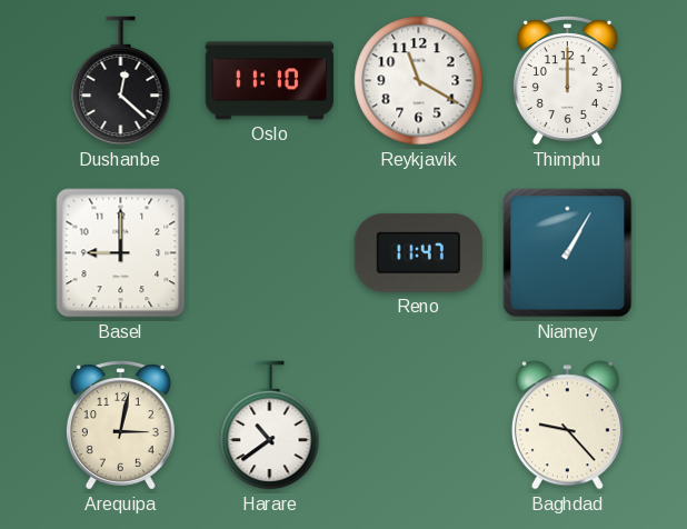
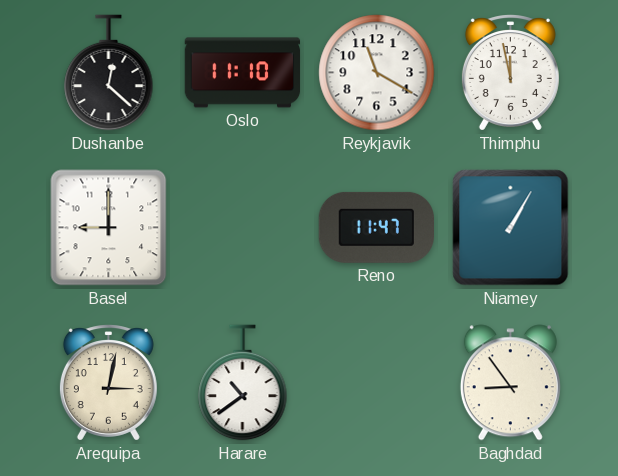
Thimphu: 12:00 -> 11:58 (510, 73)
Baghdad: 9:23 -> 8:54 (510, 383)
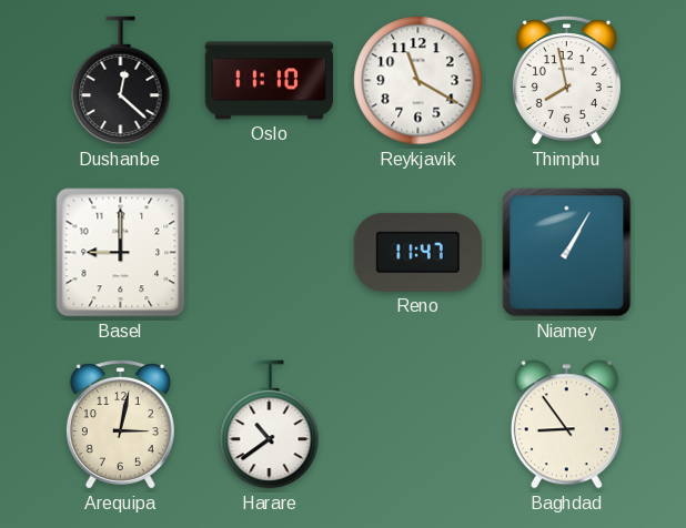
Thimphu: 11:58 -> 7:58 (566, 81)
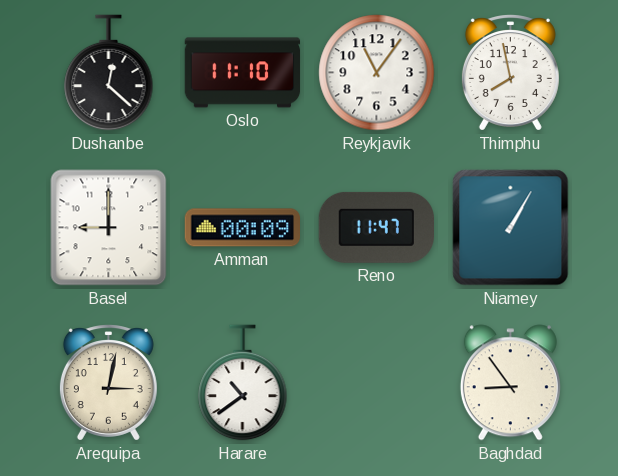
Reykjavik: 11:20 -> 11:06 (377, 73)
Amman: none -> 00:09 (242, 228)
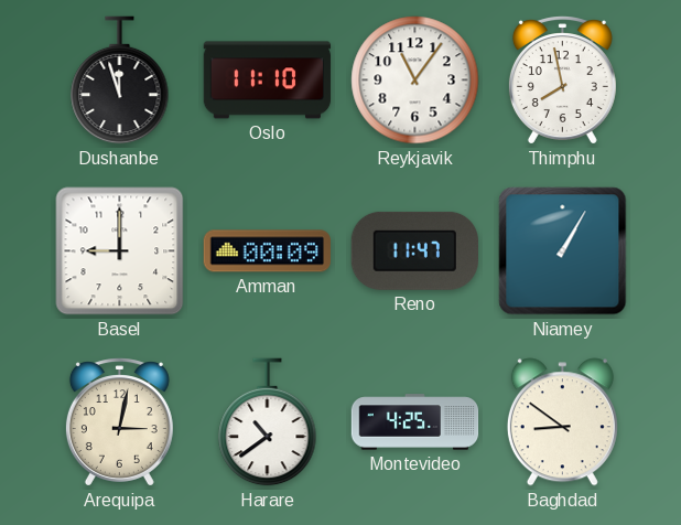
Dushanbe: 12:22 -> 11:57 (120, 81)
Montevideo: none -> 4:25 (415, 422)
Baghdad: 8:54 -> 8:51 (562, 422)
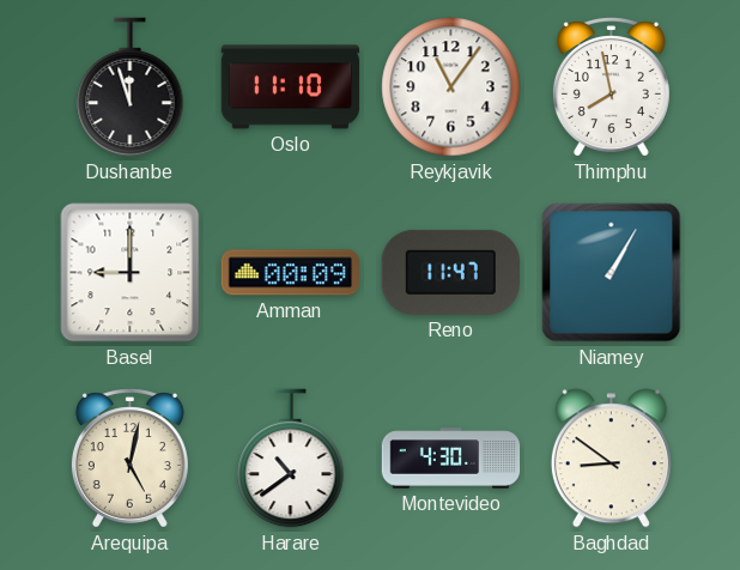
Arequipa: 3:02 -> 5:02 (129, 459)
Montevideo: 4:25 -> 4:30 (451, 459)
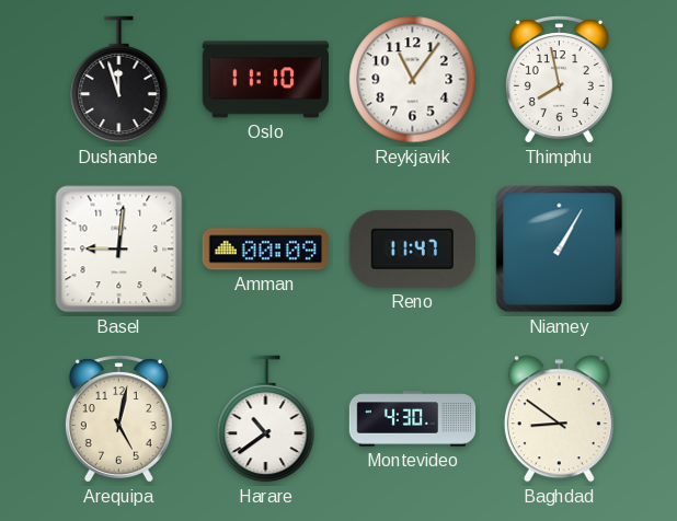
Basel: 9:00 -> 9:01 (119, 250)
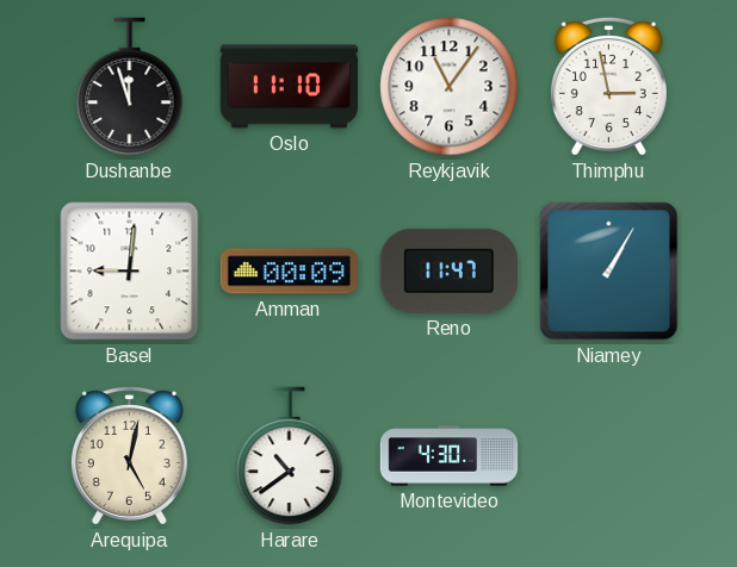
Thimphu: 7:58 -> 2:58 (608, 87)
Baghdad: 8:51 -> none (559, 419)
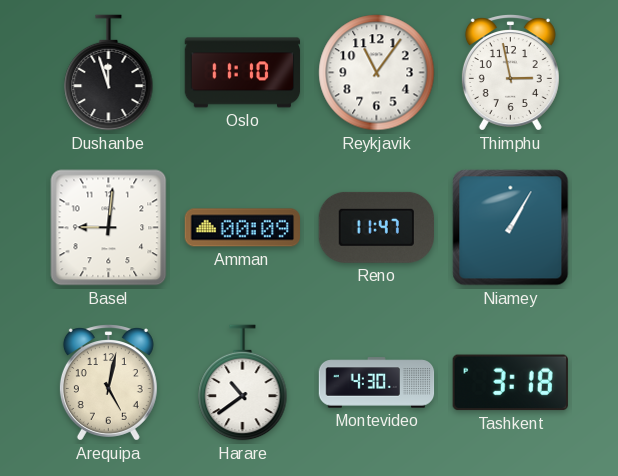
Tashkent: none -> 3:18 (510, 383)
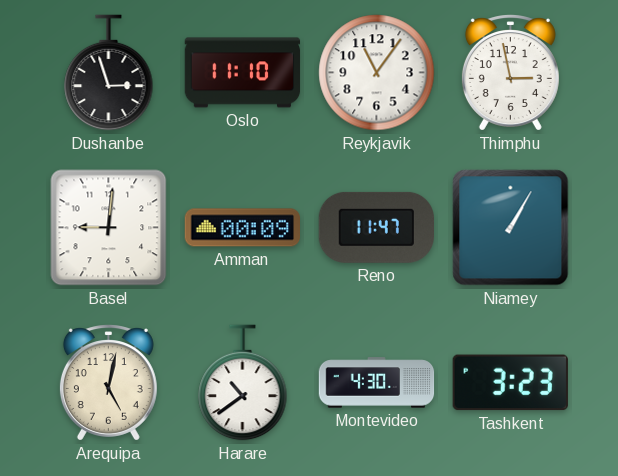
Dushanbe: 11:57 -> 2:57 (109, 73)
Tashkent: 3:18 -> 3:23 (510, 383)
